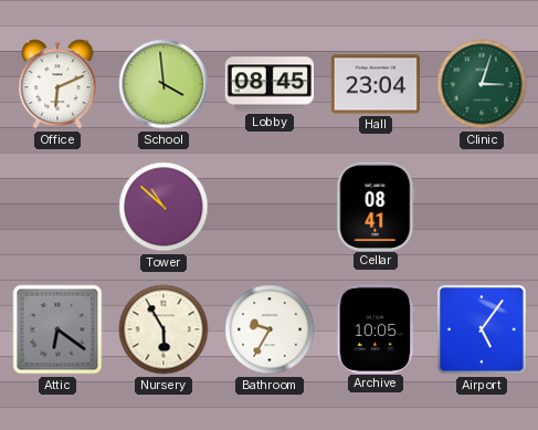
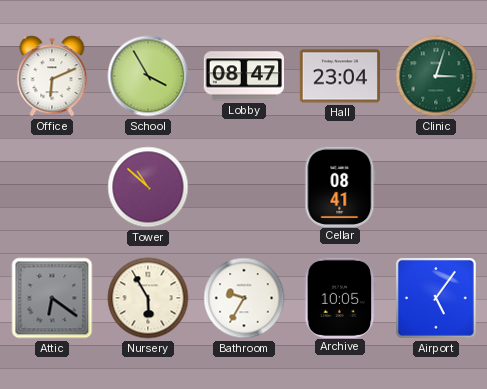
School: 3:59 -> 3:55 (148, 76)
Lobby: 08:45 -> 08:47 (243, 76)
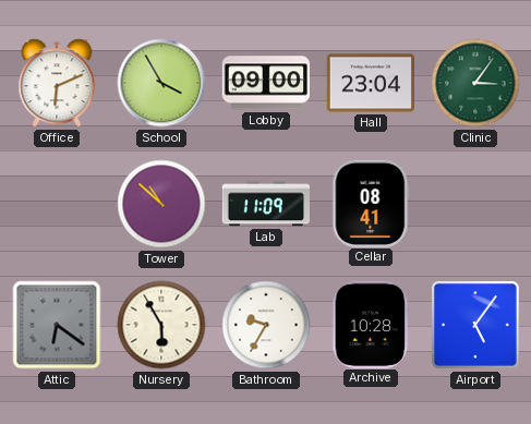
Lobby: 08:47 -> 09:00 (265, 83)
Clinic: 3:03 -> 3:06 (475, 83)
Lab: none -> 11:09 (265, 204)
Archive: 10:05 -> 10:28 (371, 324)
